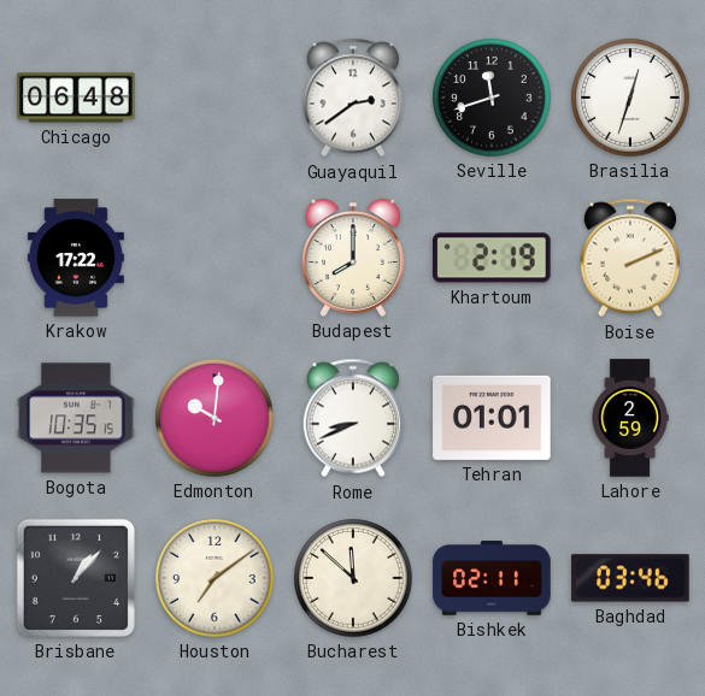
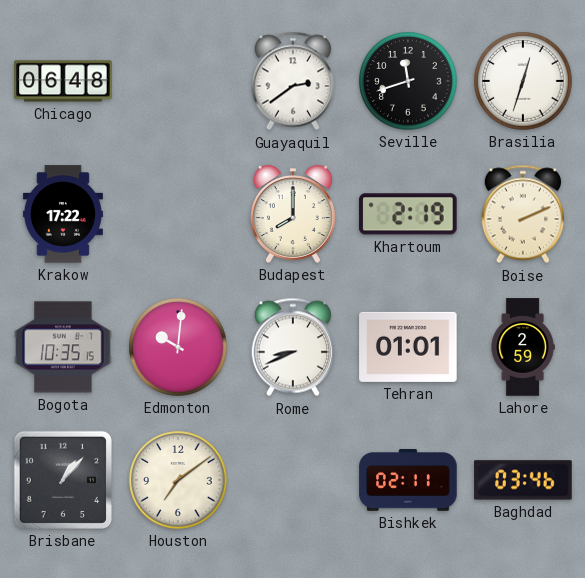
Bucharest: 11:52 -> none (353, 578)
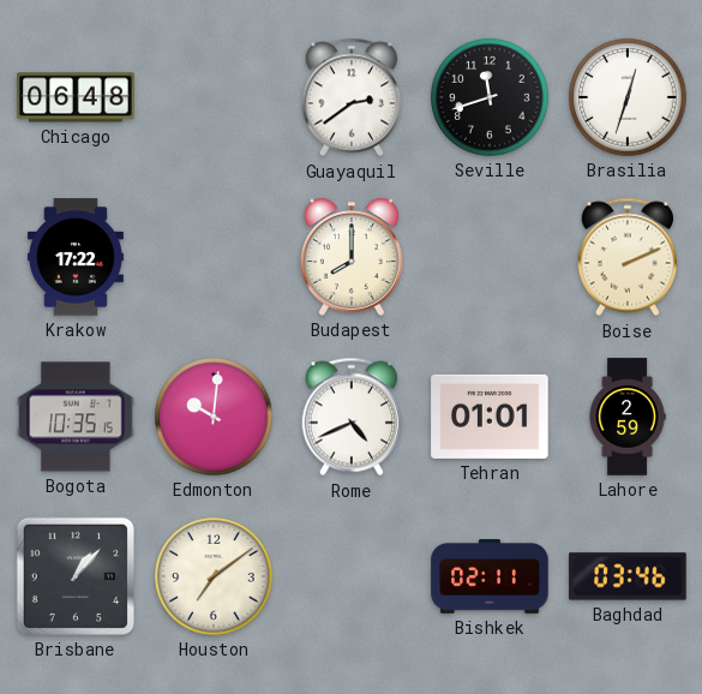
Khartoum: 2:19 -> none (408, 214)
Rome: 8:41 -> 4:41 (350, 417)
